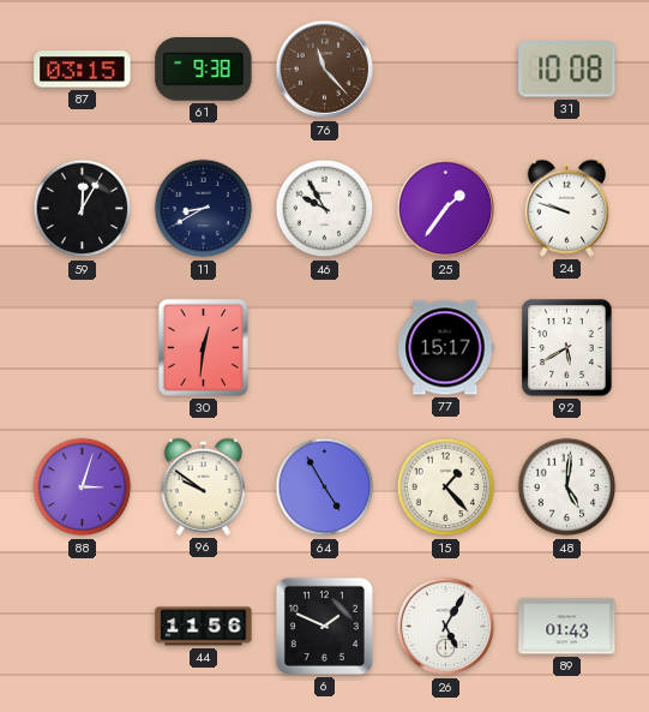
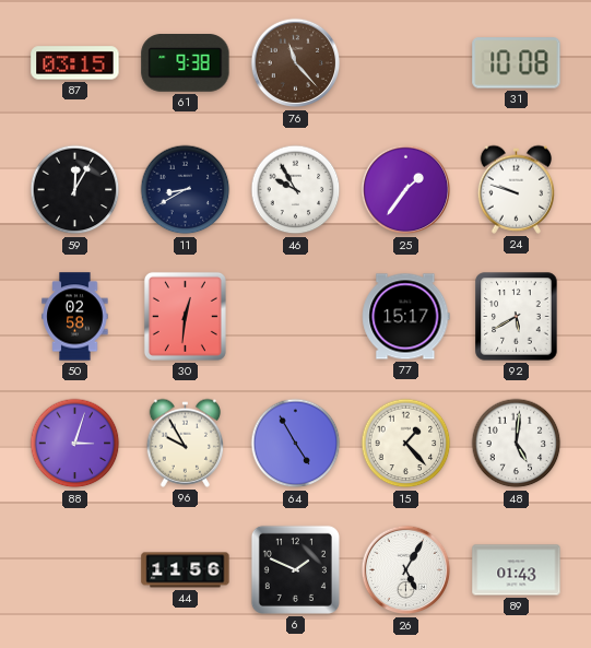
50: none -> 02:58 (75, 317)
96: 9:51 -> 9:55 (186, 443)
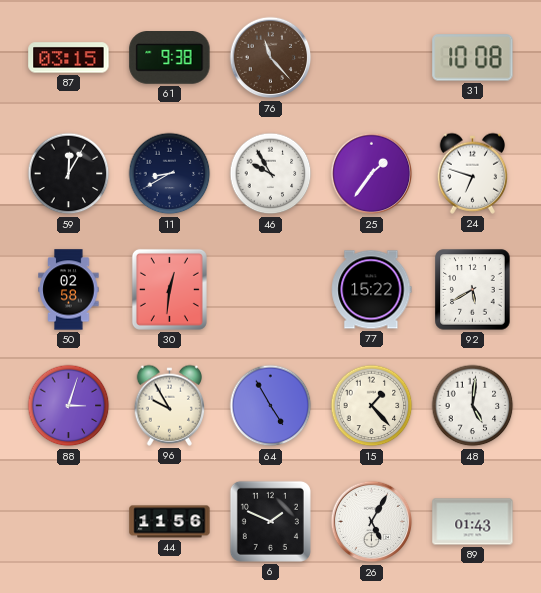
24: 9:48 -> 6:48 (473, 173)
77: 15:17 -> 15:22 (372, 290)
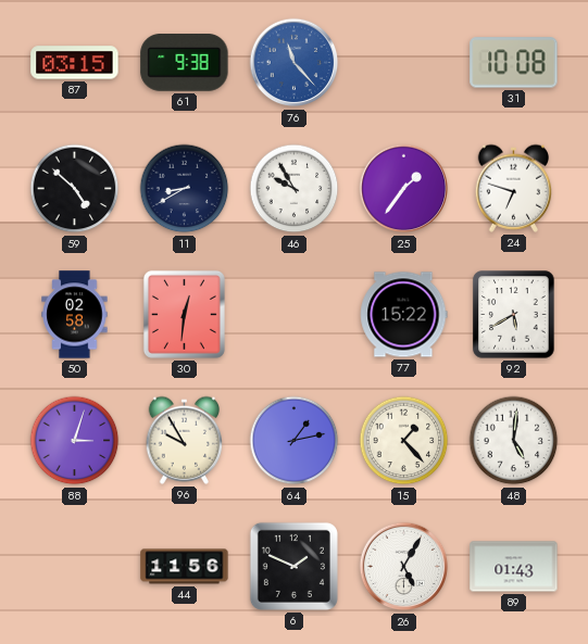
76 dial: brown -> blue (295, 63)
59: 12:05 -> 4:52 (75, 189)
64: 4:55 -> 1:13 (295, 441)
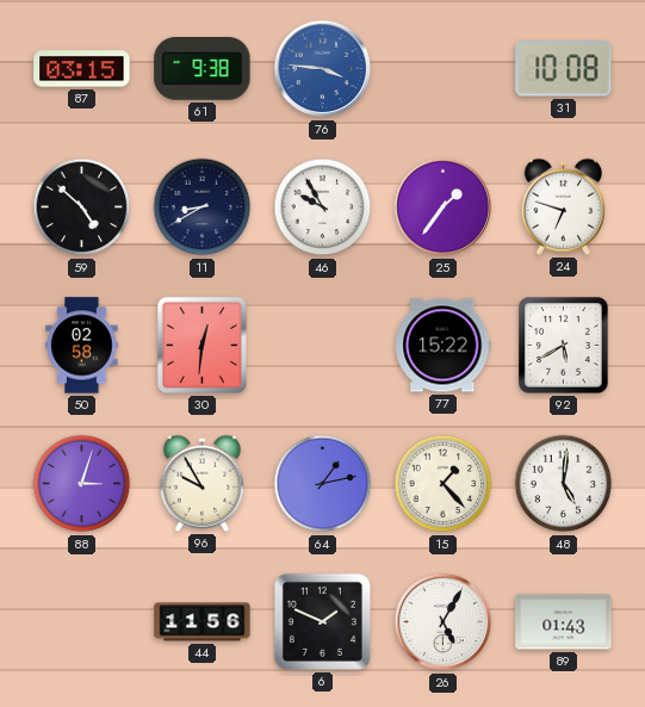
76: 11:23 -> 3:46 (323, 69)
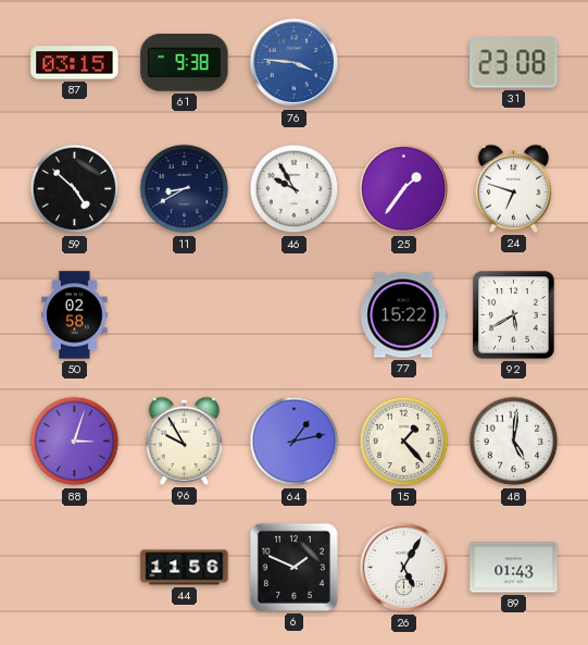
31: 10:08 -> 23:08 (514, 63)
30: 12:31 -> none (201, 345)
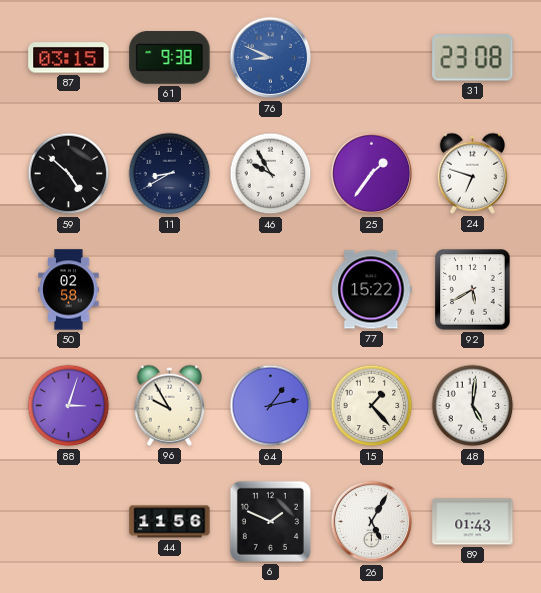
76: 3:46 -> 8:49 (271, 58)
